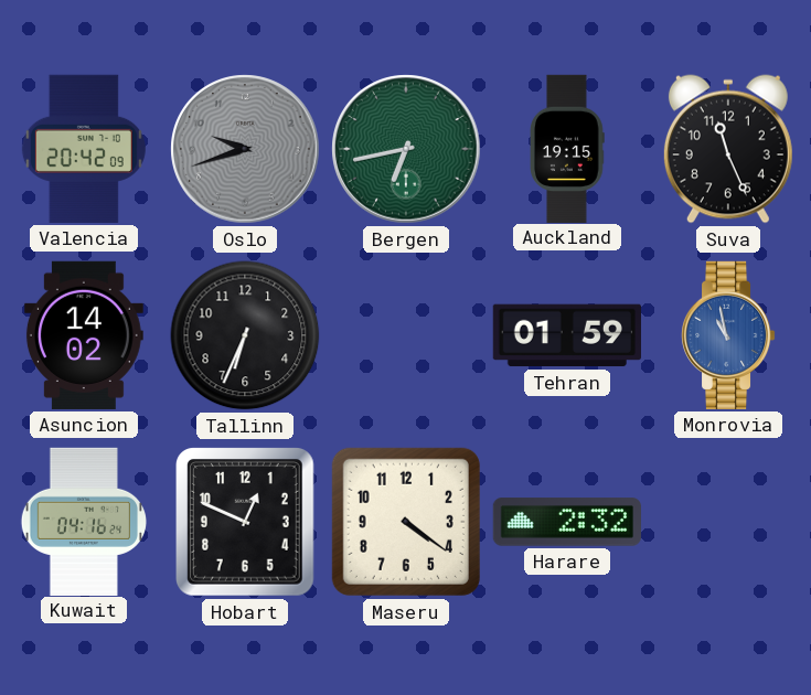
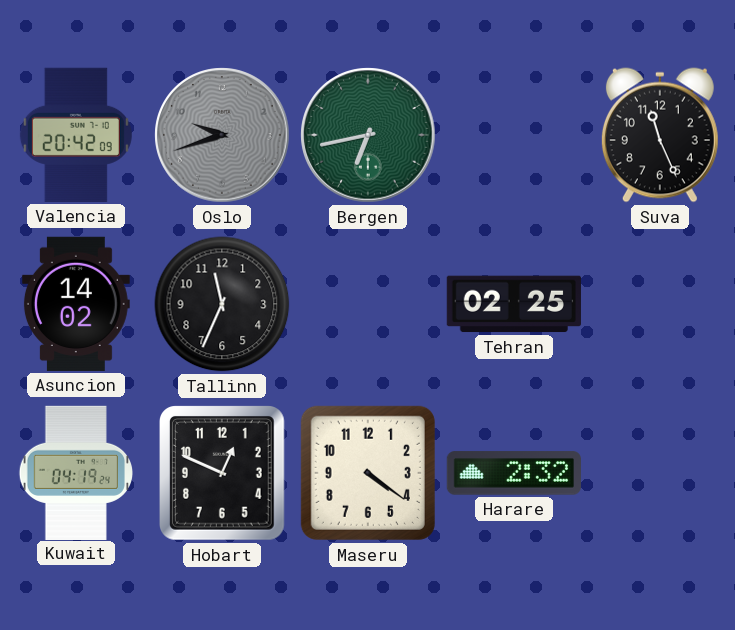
Auckland: 19:15 -> none (568, 148)
Tallinn: 6:34 -> 11:34 (222, 304)
Tehran: 01:59 -> 02:25 (514, 304)
Monrovia: 10:58 -> none (728, 335)
Kuwait: 04:16 -> 04:19 (75, 472)
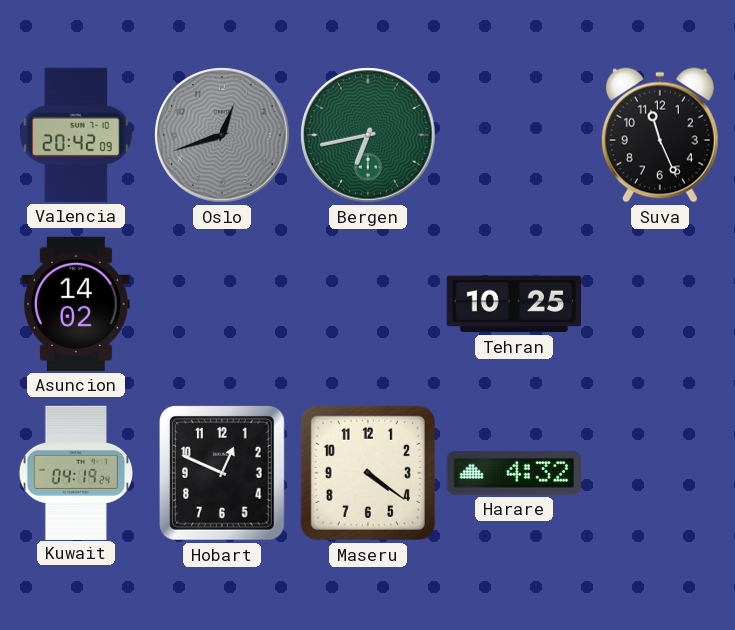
Oslo: 9:42 -> 12:42 (222, 135)
Tallinn: 11:34 -> none (222, 304)
Tehran: 02:25 -> 10:25 (514, 304)
Harare: 2:32 -> 4:32 (514, 473)
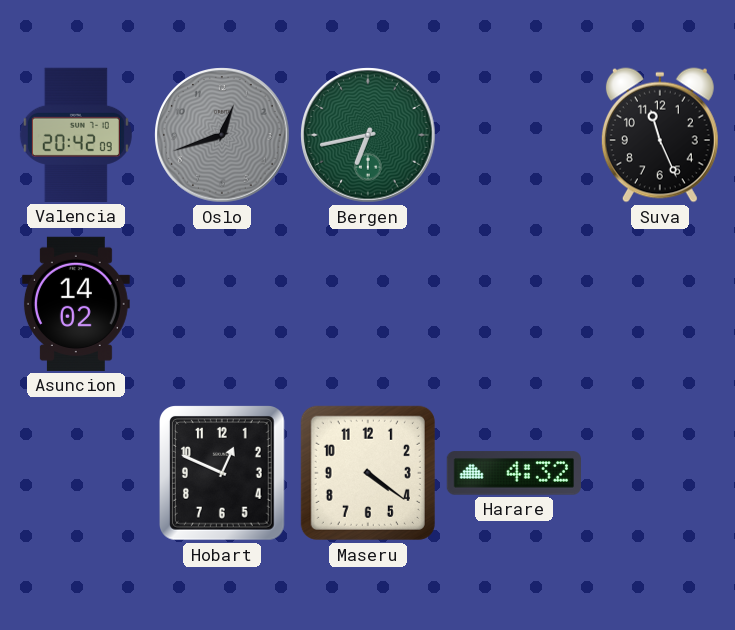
Tehran: 10:25 -> none (514, 304)
Kuwait: 04:19 -> none (75, 472)
